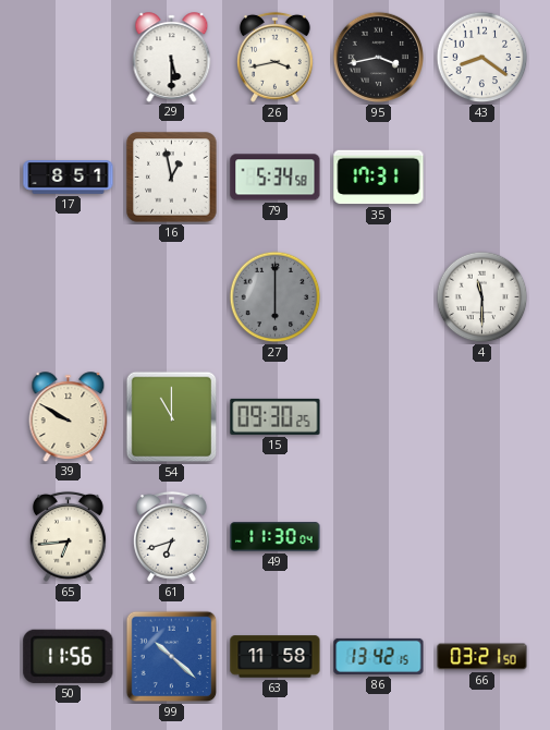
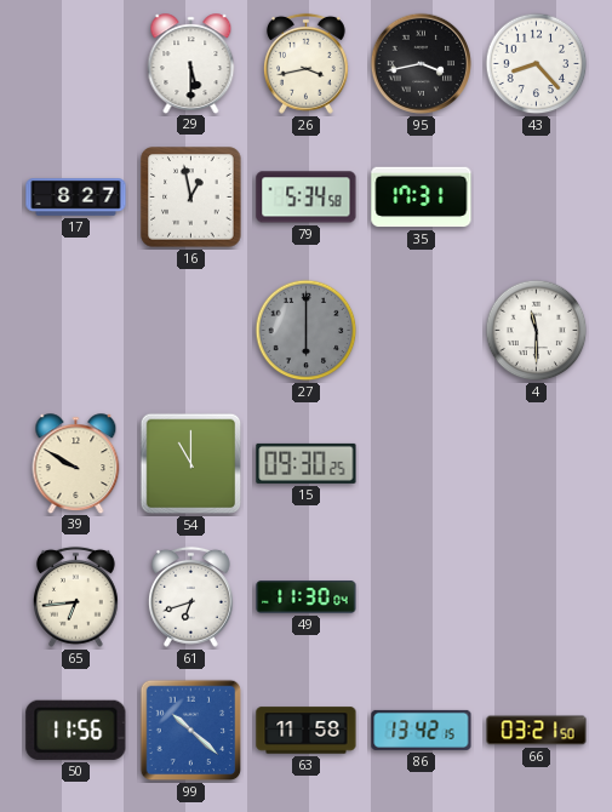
43: 8:21 -> 8:23 (537, 64)
17: 8:51 -> 8:27 (76, 198)
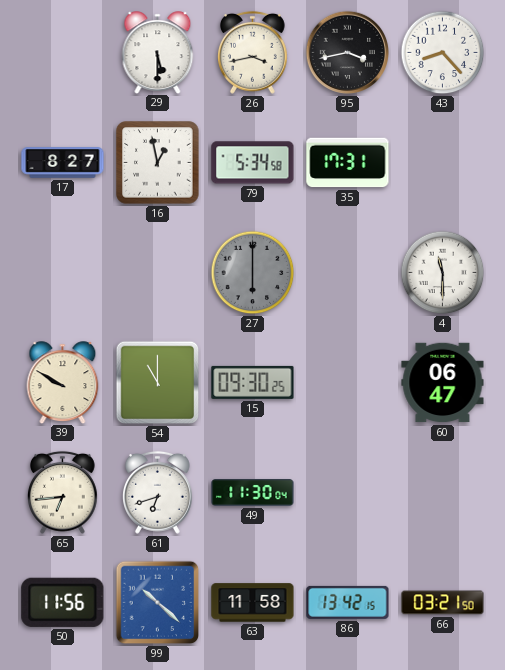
60: none -> 06:47 (443, 383)
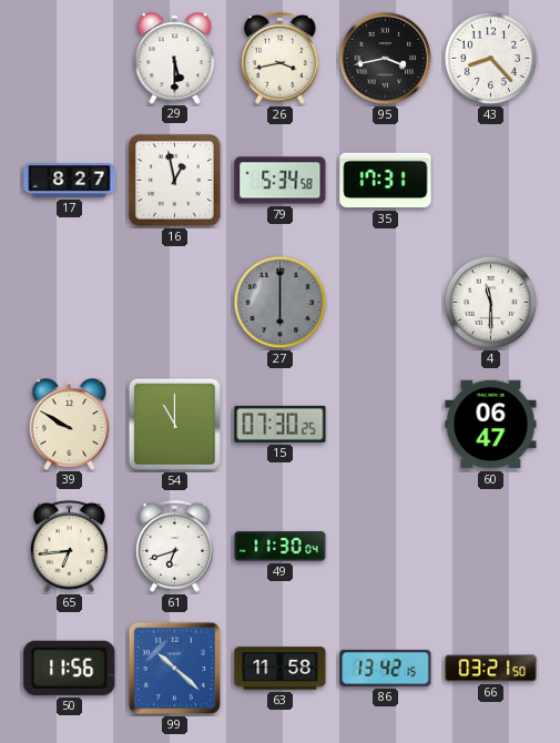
15: 09:30 -> 07:30 (281, 424)
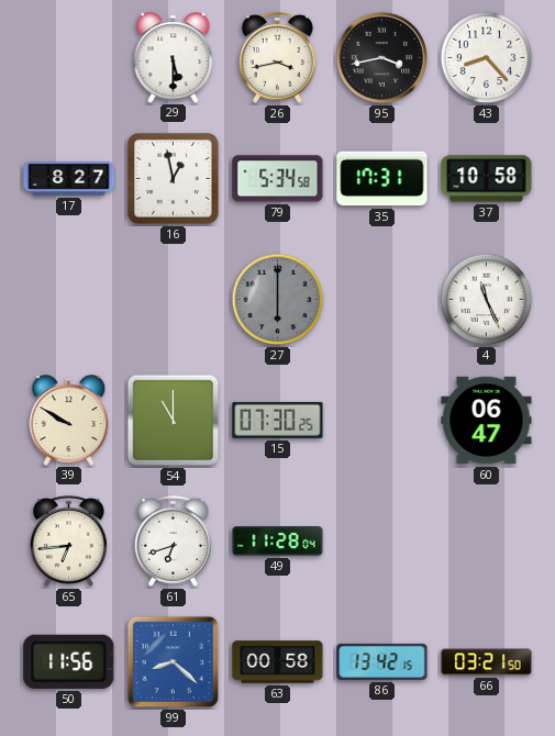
37: none -> 10:58 (487, 179)
4: 11:30 -> 11:26 (487, 300)
49: 11:30 -> 11:28 (278, 542)
99: 10:22 -> 8:22 (174, 662)
63: 11:58 -> 00:58 (278, 662)
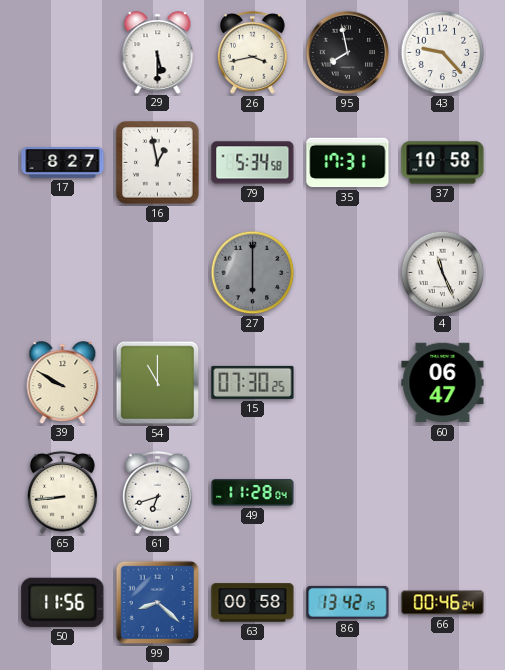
95: 3:43 -> 7:58 (348, 53)
43: 8:23 -> 9:23 (443, 53)
65: 6:44 -> 8:44 (62, 492)
66: 03:21 -> 00:46 (443, 603)
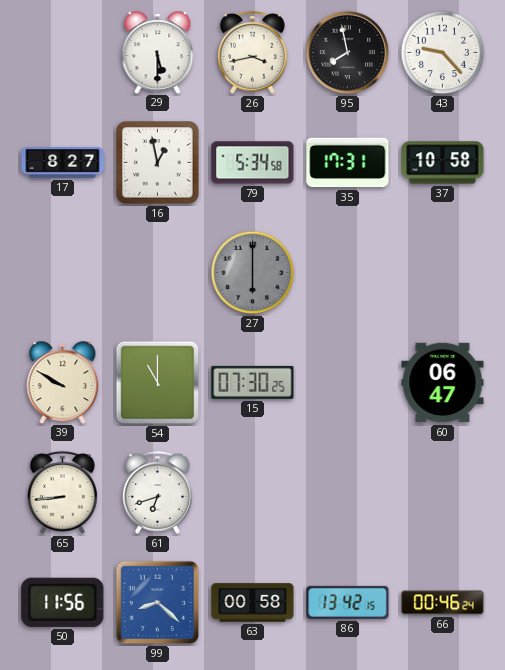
4: 11:26 -> none (443, 273)
49: 11:28 -> none (253, 493)
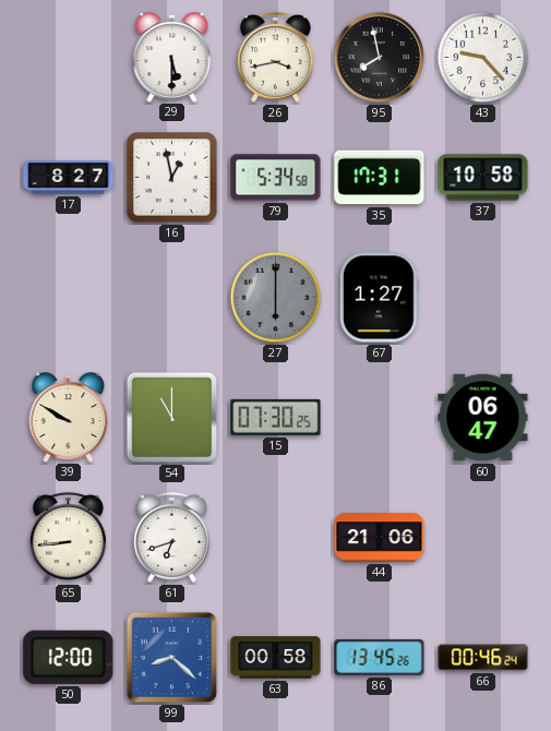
67: none -> 1:27 (379, 298)
44: none -> 21:06 (380, 538)
50: 11:56 -> 12:00 (69, 657)
86: 13:42 -> 13:45 (380, 657)
